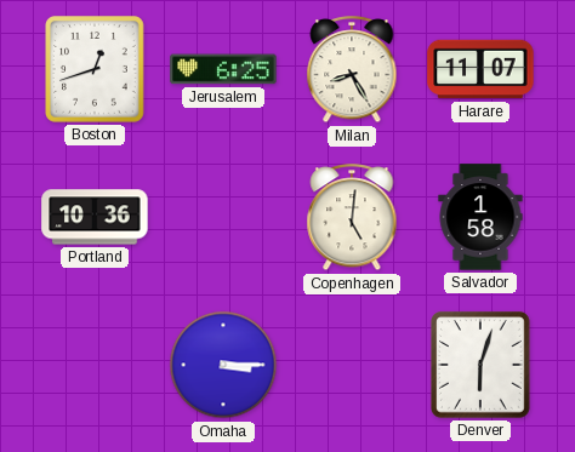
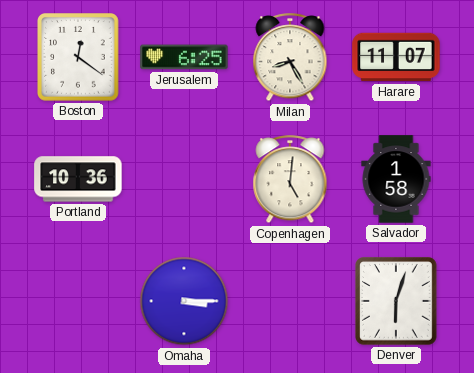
Boston: 12:42 -> 12:21 (79, 58)
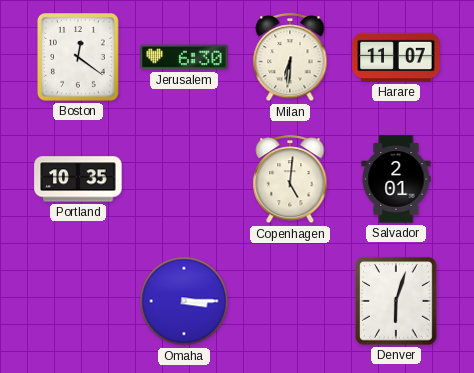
Jerusalem: 6:25 -> 6:30 (184, 57)
Milan: 8:25 -> 6:31 (290, 58)
Portland: 10:36 -> 10:35 (78, 179)
Salvador: 1:58 -> 2:01 (396, 179)
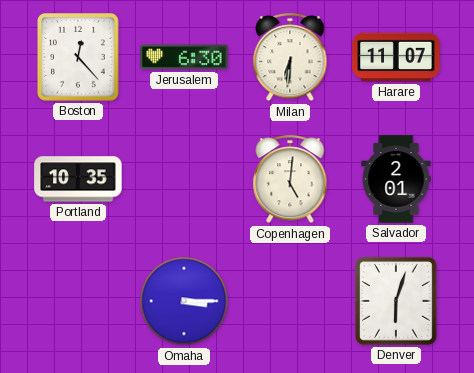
Boston: 12:21 -> 12:23 (79, 58)
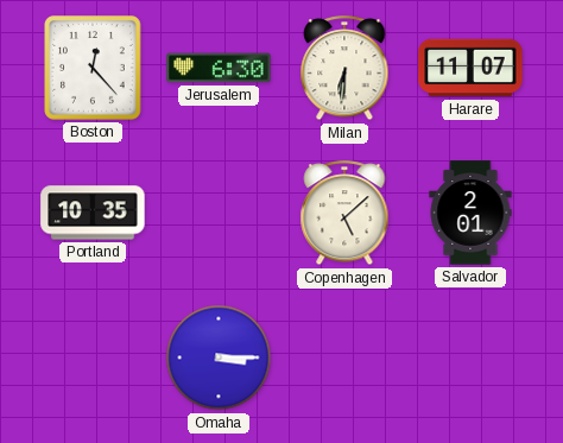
Copenhagen: 5:01 -> 5:08 (344, 214)
Denver: 6:03 -> none (397, 302)
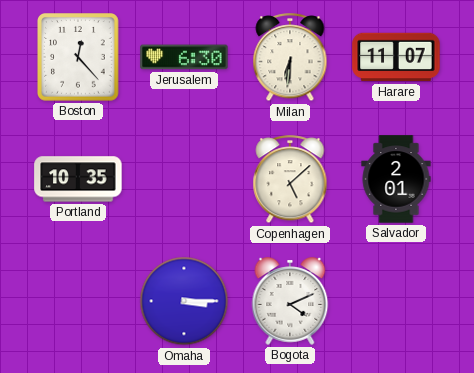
Bogota: none -> 4:11 (290, 301)
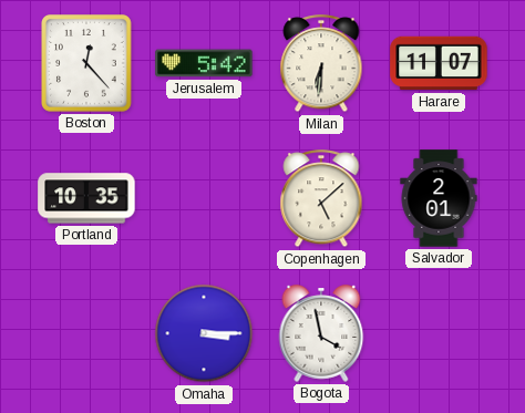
Jerusalem: 6:30 -> 5:42 (204, 63)
Bogota: 4:11 -> 3:58 (321, 333)
